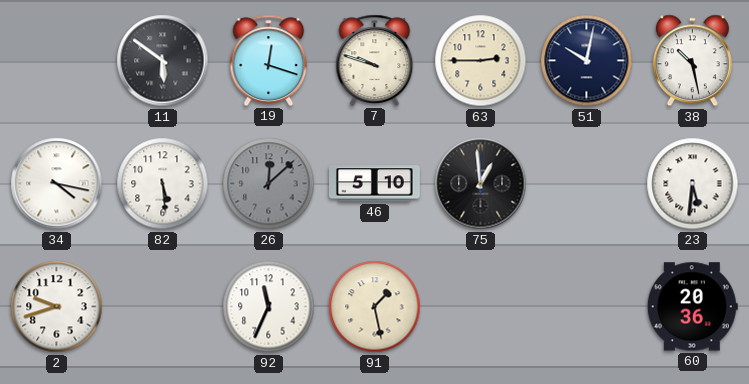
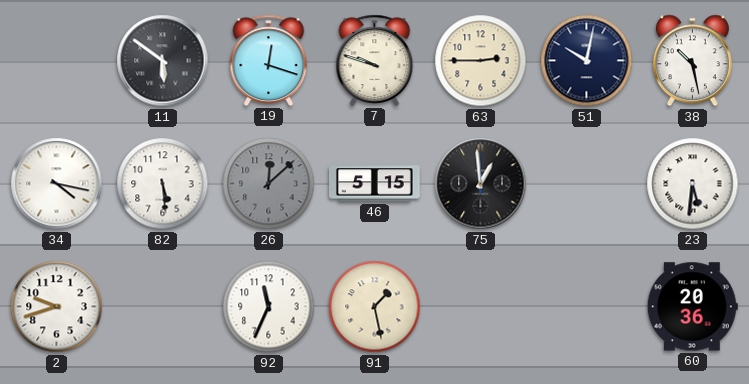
46: 5:10 -> 5:15 (375, 184)
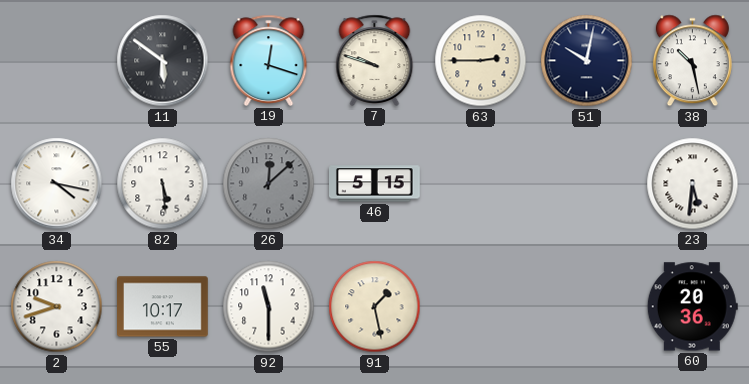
75: 12:59 -> none (481, 184)
55: none -> 10:17 (163, 307)
92: 11:34 -> 11:30 (269, 307)
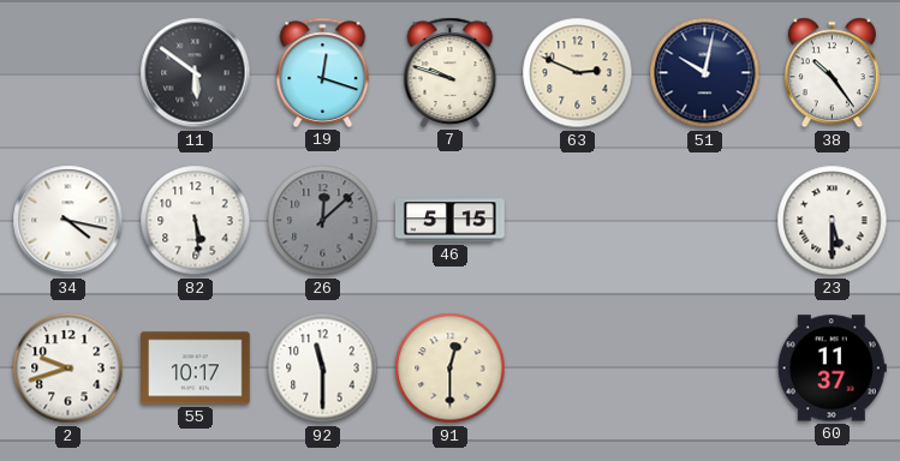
63: 2:45 -> 2:49 (578, 73)
38: 10:28 -> 10:24 (832, 73)
23: 5:31 -> 5:30 (833, 221)
91: 1:28 -> 12:30 (451, 369)
60: 20:36 -> 11:37 (832, 369)
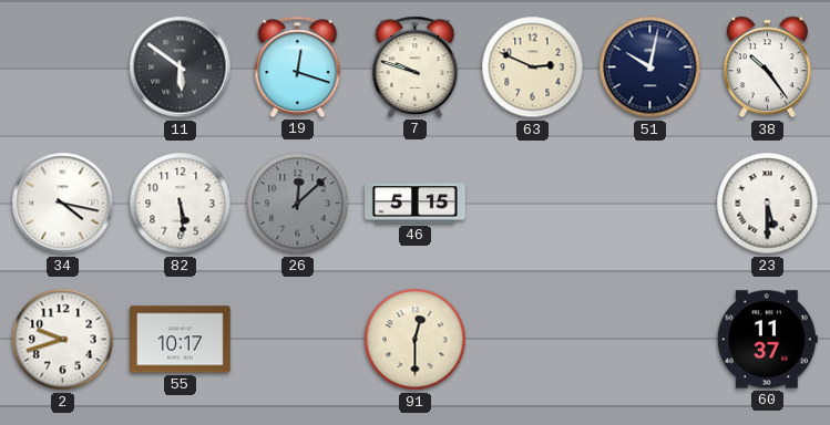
92: 11:30 -> none (323, 369)
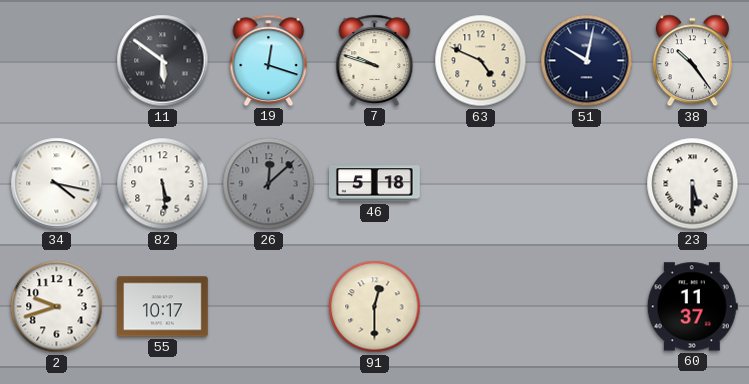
63: 2:49 -> 4:49 (481, 61)
46: 5:15 -> 5:18 (375, 184)
